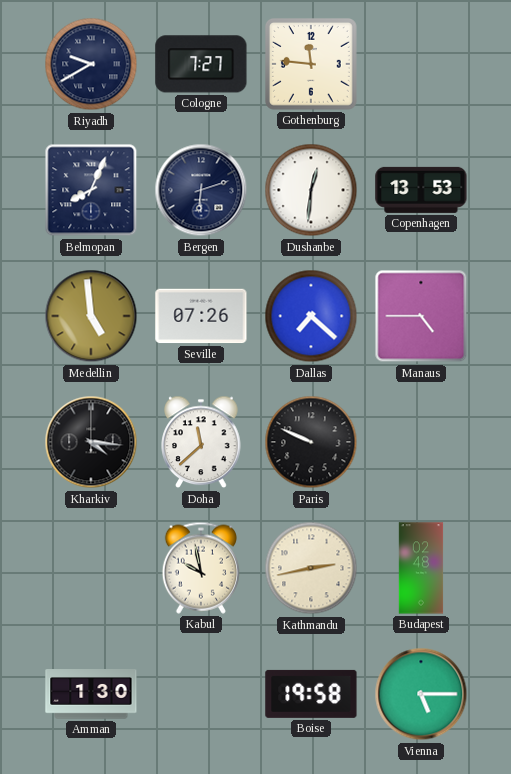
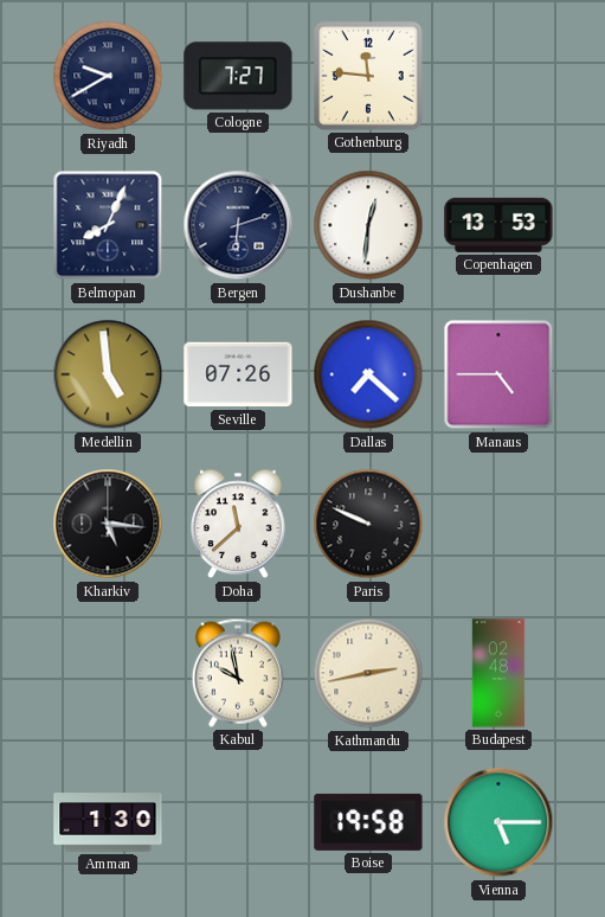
Kharkiv: 4:16 -> 5:16 (108, 524)
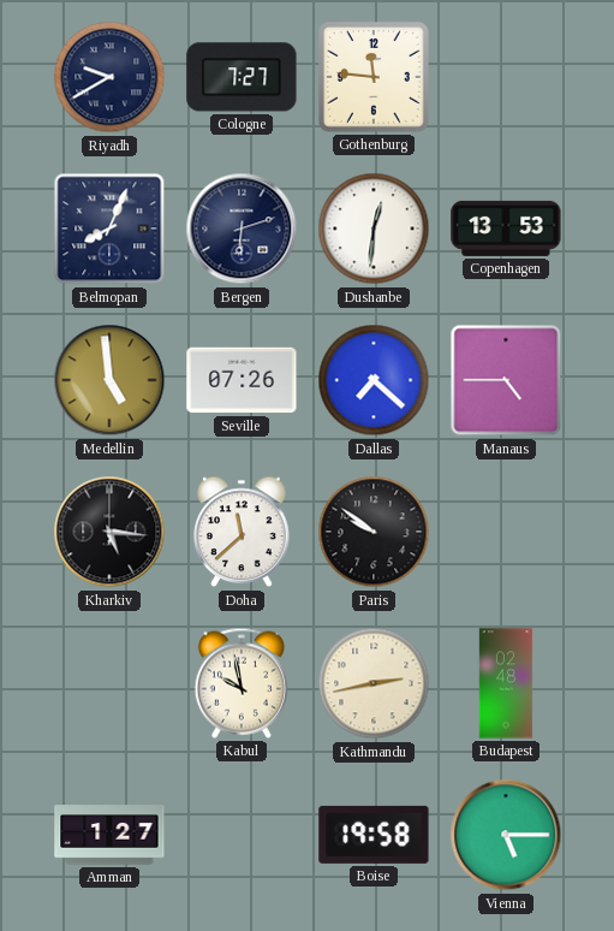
Paris: 9:49 -> 9:51 (374, 532)
Amman: 1:30 -> 1:27 (109, 835)
